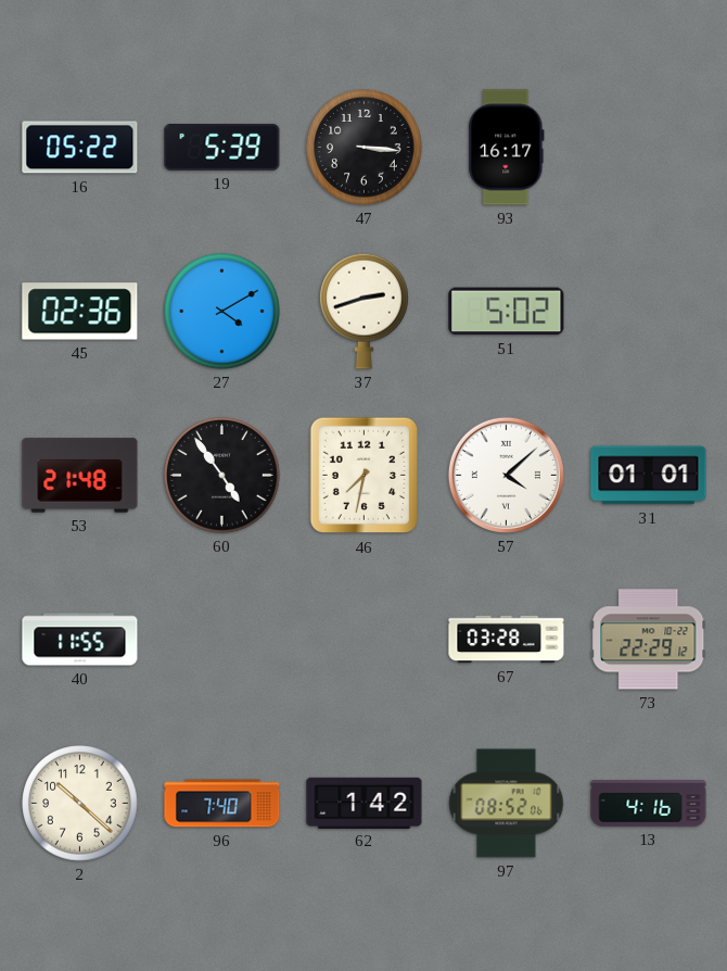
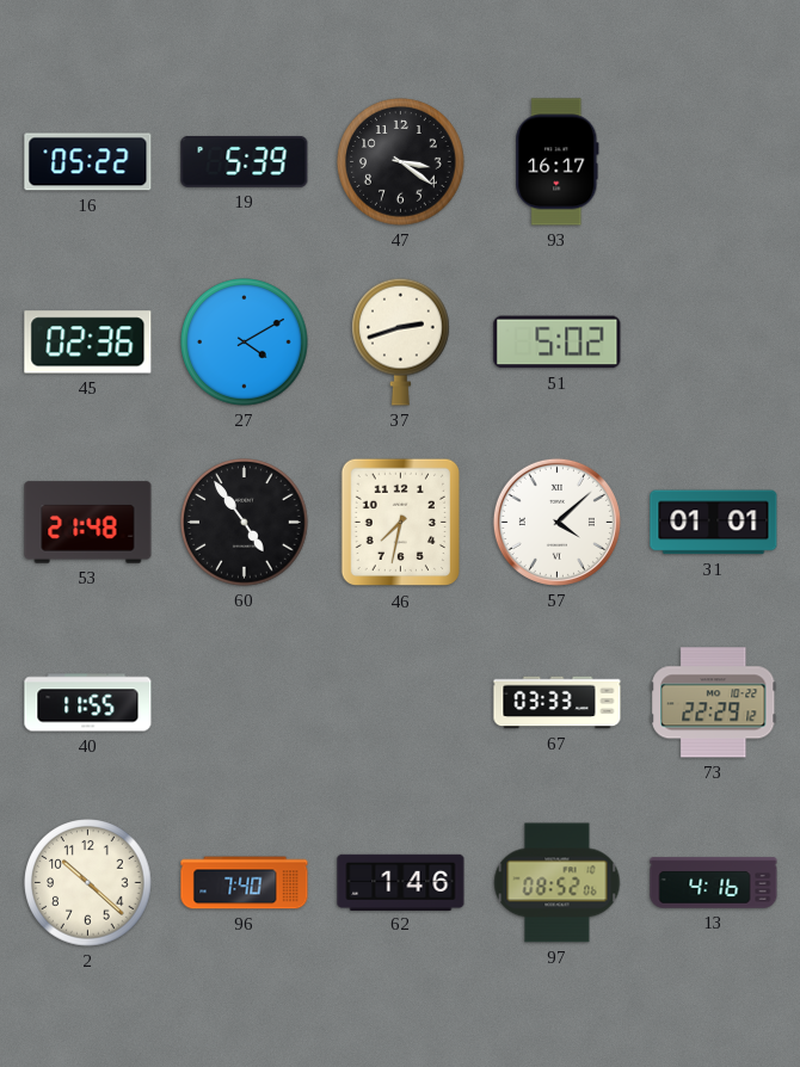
47: 3:16 -> 3:21 (401, 162)
67: 03:28 -> 03:33 (558, 703)
62: 1:42 -> 1:46 (401, 882)
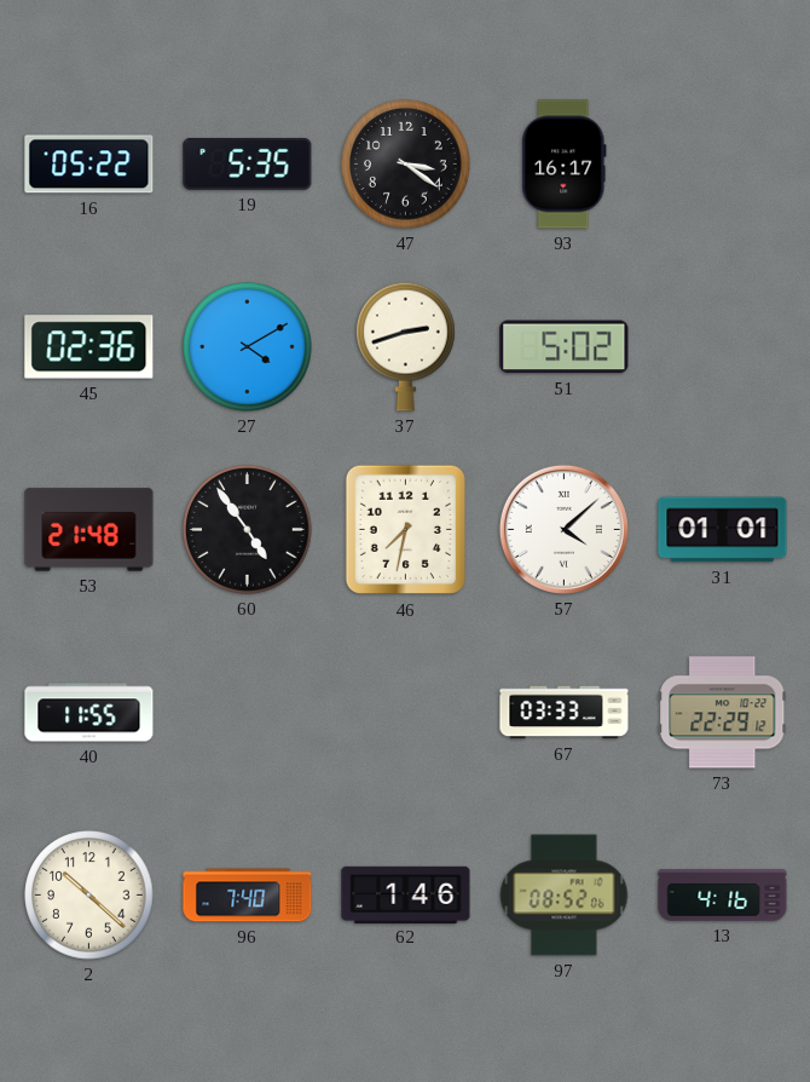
19: 5:39 -> 5:35 (248, 163)
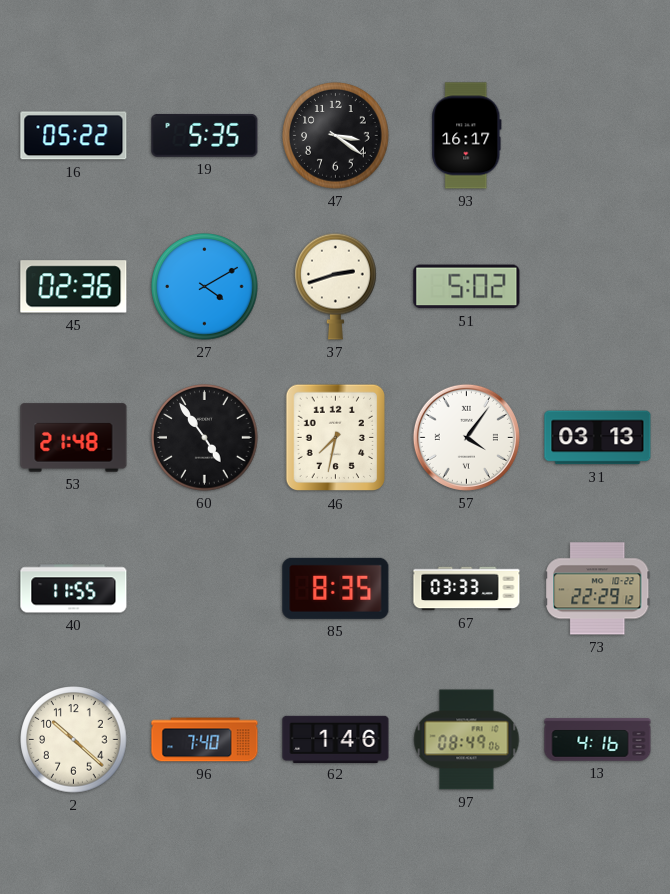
57: 4:08 -> 4:06 (466, 437)
31: 01:01 -> 03:13 (598, 438)
85: none -> 8:35 (336, 588)
97: 08:52 -> 08:49 (467, 740)
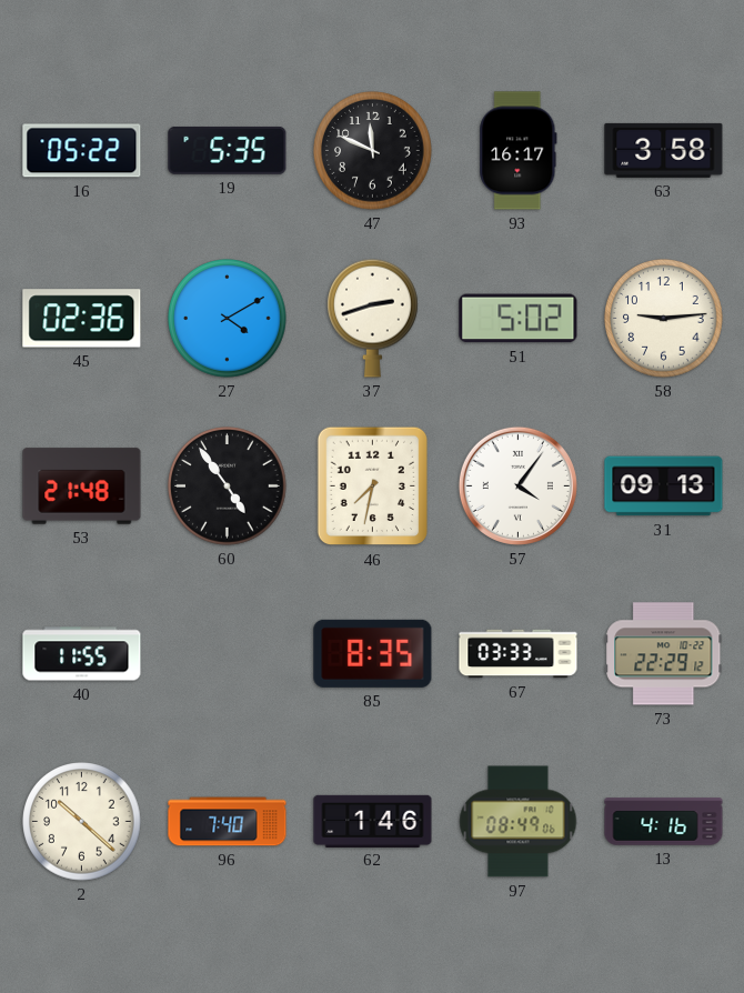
47: 3:21 -> 11:49 (373, 151)
63: none -> 3:58 (664, 150)
58: none -> 9:14 (664, 319)
31: 03:13 -> 09:13 (664, 487)
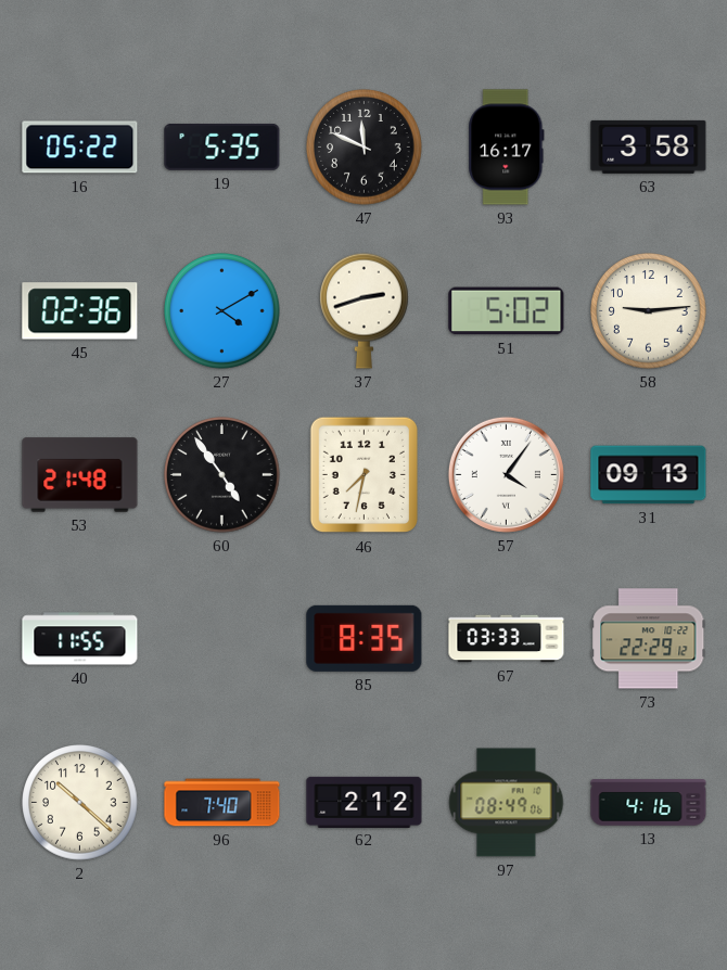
62: 1:46 -> 2:12 (365, 802)
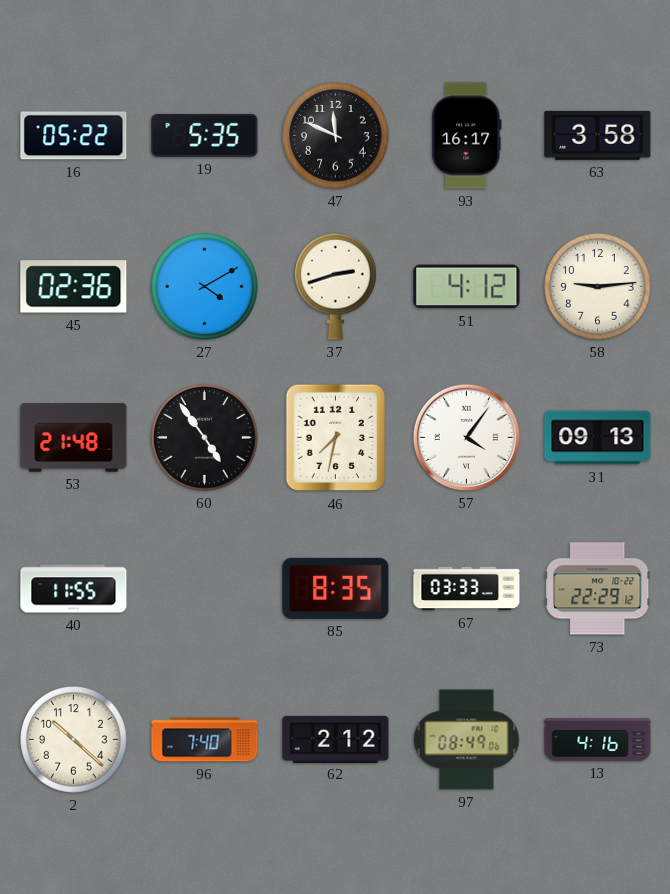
51: 5:02 -> 4:12 (467, 287)
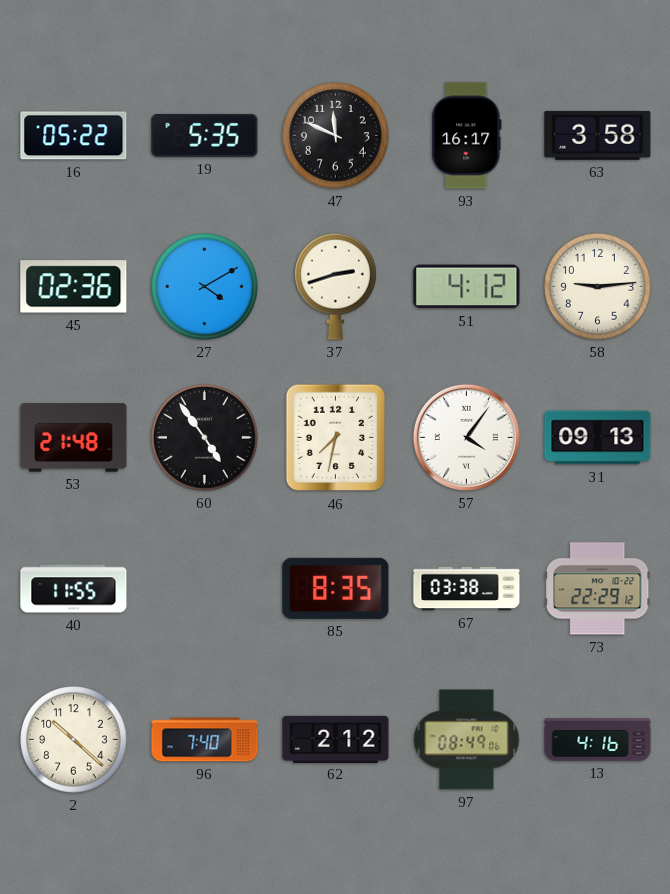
67: 03:33 -> 03:38 (467, 589)
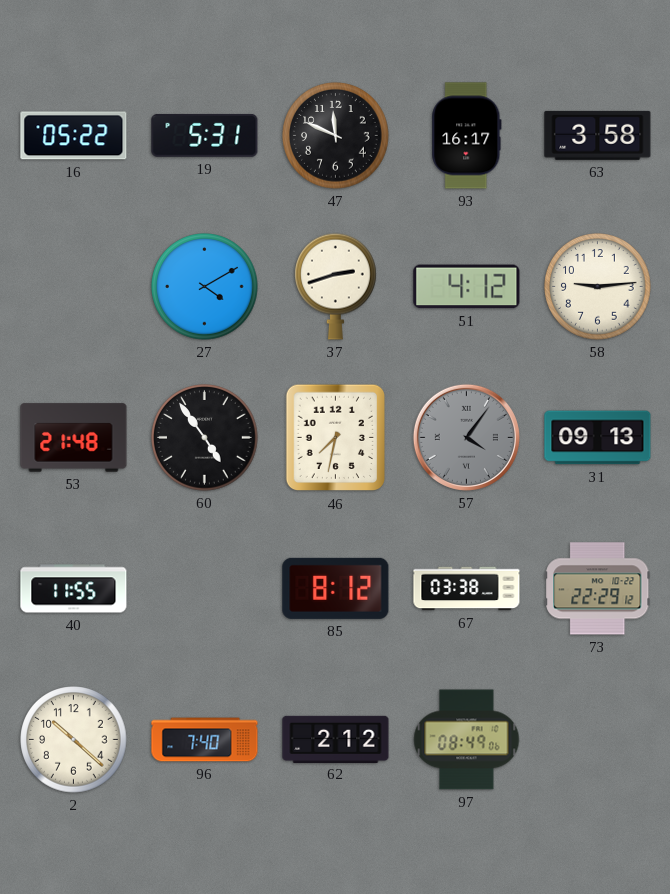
19: 5:35 -> 5:31 (205, 135)
45: 02:36 -> none (74, 287)
57 dial: white -> grey (466, 437)
85: 8:35 -> 8:12 (336, 588)
13: 4:16 -> none (598, 740)
